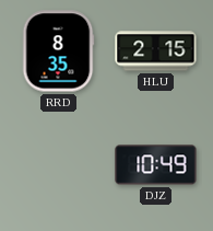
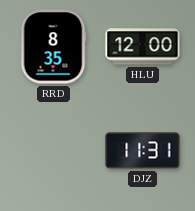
HLU: 2:15 -> 12:00 (143, 47)
DJZ: 10:49 -> 11:31 (143, 151)
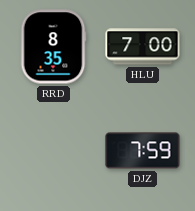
HLU: 12:00 -> 7:00 (143, 47)
DJZ: 11:31 -> 7:59 (143, 151)
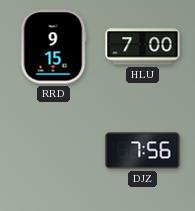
RRD: 8:35 -> 9:15 (53, 47)
DJZ: 7:59 -> 7:56 (143, 151)
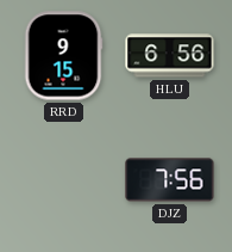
HLU: 7:00 -> 6:56 (170, 56)
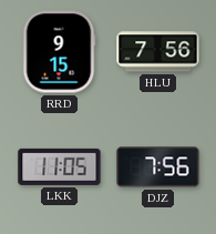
HLU: 6:56 -> 7:56 (158, 52)
LKK: none -> 11:05 (60, 166)
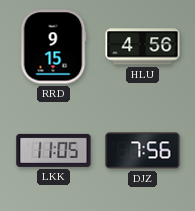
HLU: 7:56 -> 4:56 (143, 47)
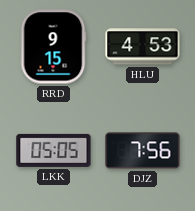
HLU: 4:56 -> 4:53 (143, 47)
LKK: 11:05 -> 05:05 (54, 150)
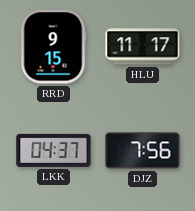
HLU: 4:53 -> 11:17 (143, 47)
LKK: 05:05 -> 04:37 (54, 150)
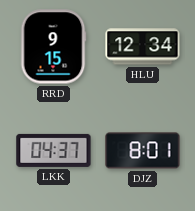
HLU: 11:17 -> 12:34 (143, 47)
DJZ: 7:56 -> 8:01 (143, 151)
